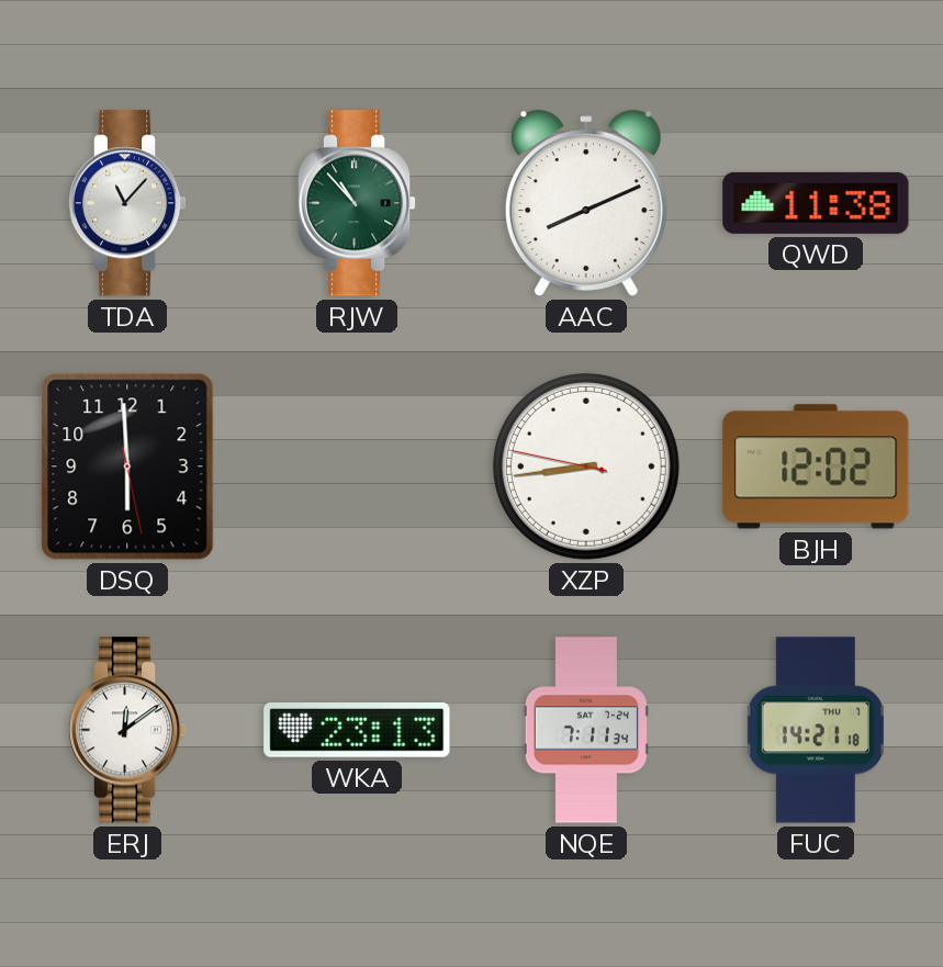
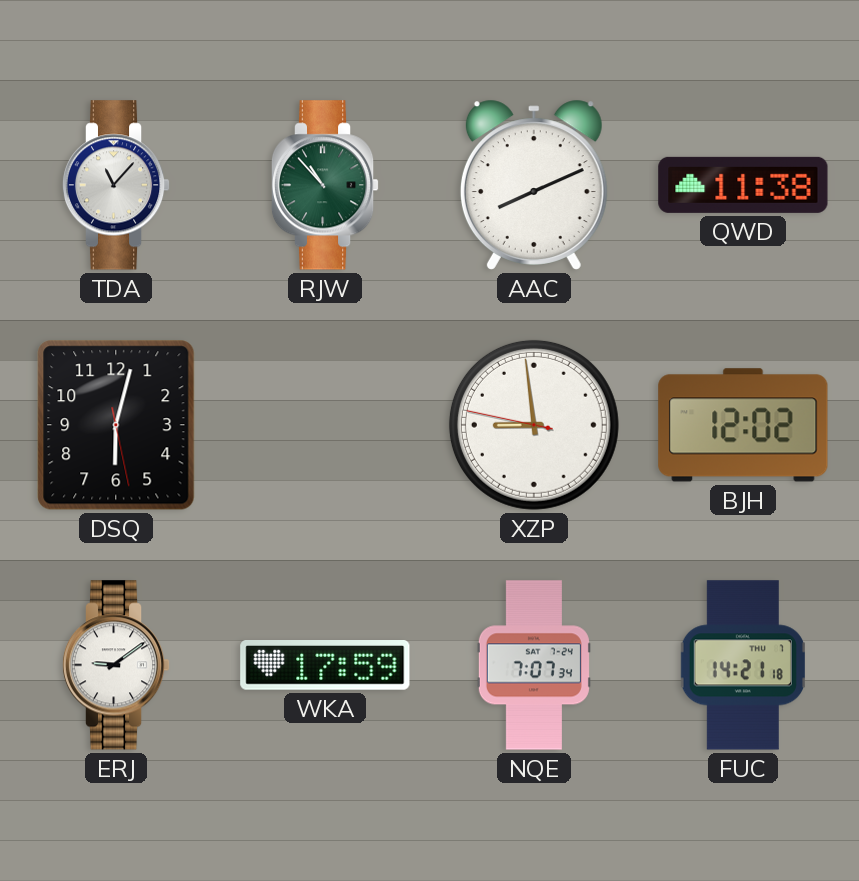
DSQ: 5:59 -> 6:02 (116, 425)
XZP: 8:43 -> 8:58 (534, 425)
ERJ: 12:09 -> 9:09 (116, 665)
WKA: 23:13 -> 17:59 (325, 666)
NQE: 7:11 -> 7:07 (534, 665)
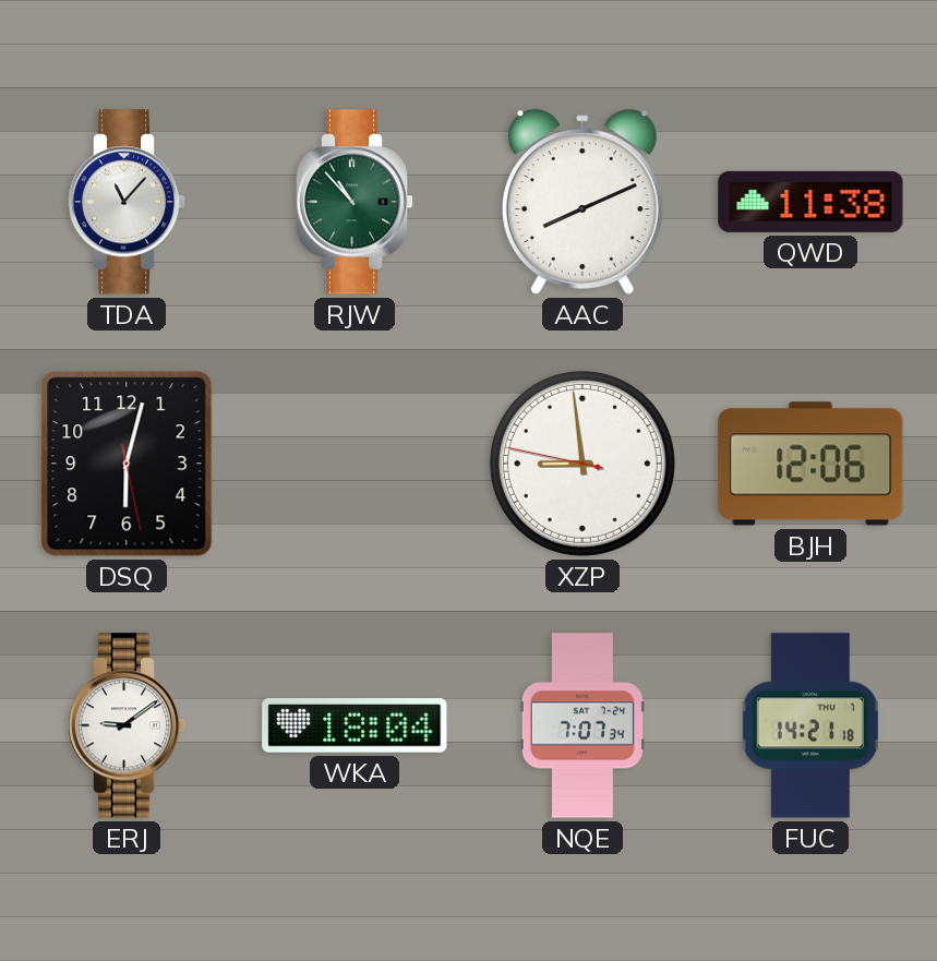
BJH: 12:02 -> 12:06 (810, 464)
WKA: 17:59 -> 18:04 (355, 726)
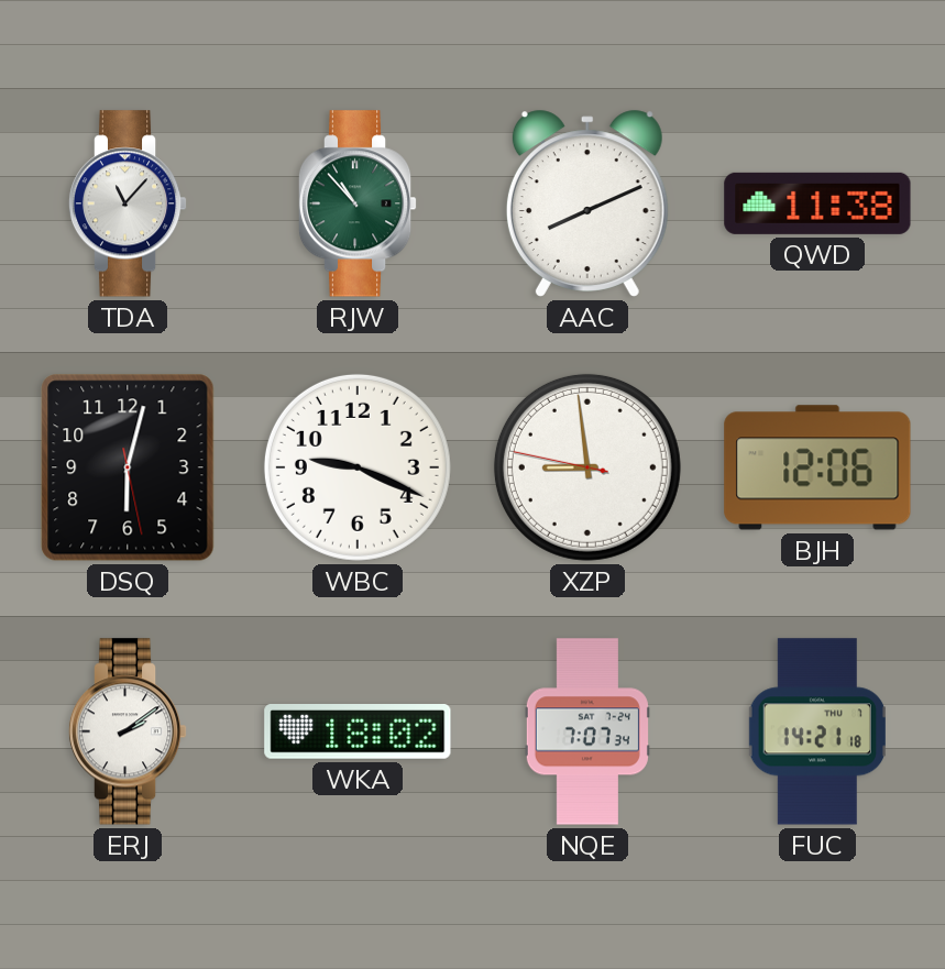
WBC: none -> 9:19 (358, 467)
ERJ: 9:09 -> 2:09 (128, 731)
WKA: 18:04 -> 18:02 (358, 733)
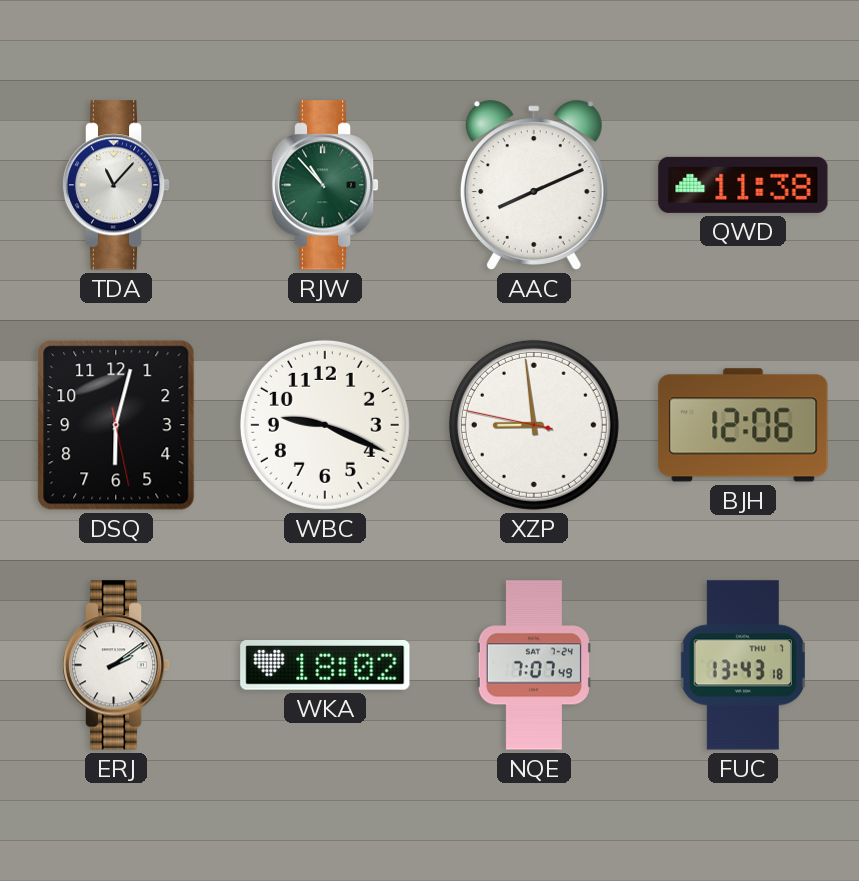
NQE: 7:07:34 -> 7:07:49 (534, 665)
FUC: 14:21 -> 13:43 (743, 665)
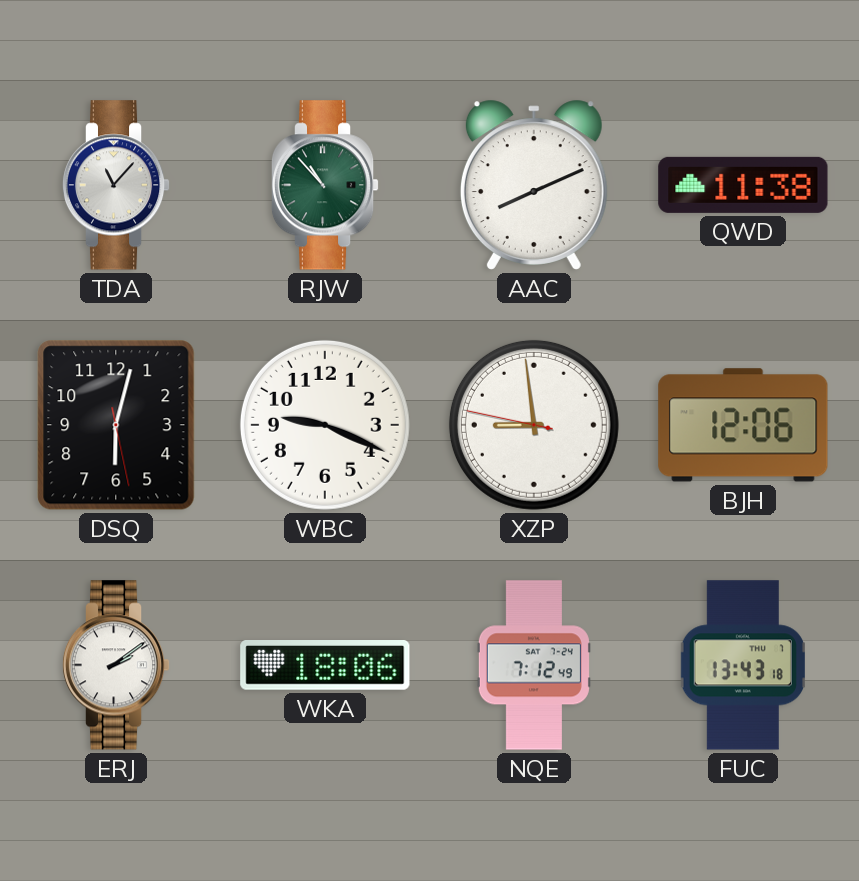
WKA: 18:02 -> 18:06 (325, 666)
NQE: 7:07 -> 7:12 (534, 665)
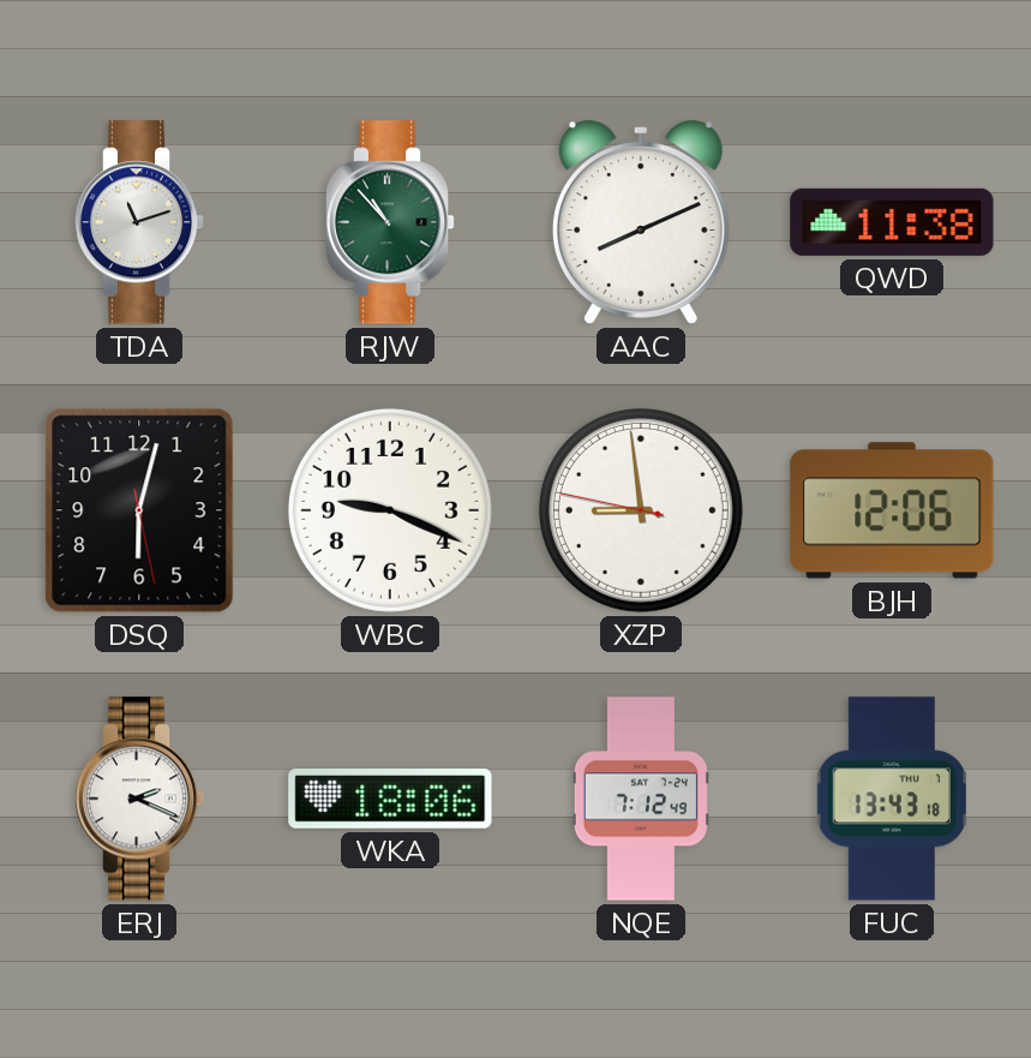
TDA: 11:07 -> 11:12 (139, 222)
ERJ: 2:09 -> 2:19 (139, 799)
